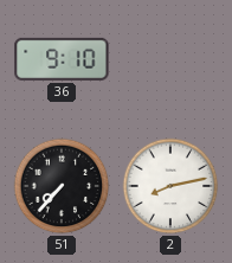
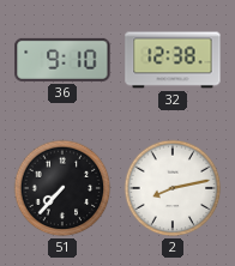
32: none -> 12:38 (173, 60)
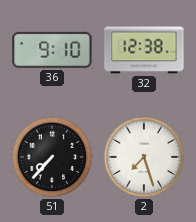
2: 8:13 -> 7:27 (144, 157)
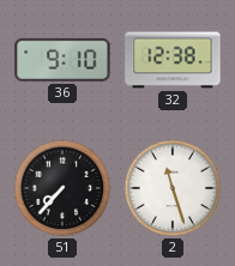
2: 7:27 -> 11:27 (173, 188)
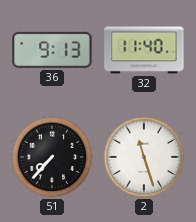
36: 9:10 -> 9:13 (52, 50)
32: 12:38 -> 11:40 (144, 50)
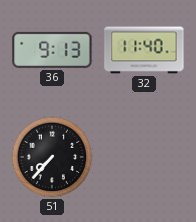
2: 11:27 -> none (144, 157)
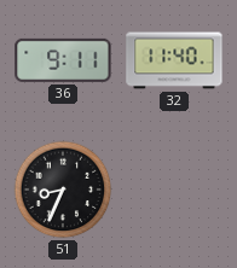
36: 9:13 -> 9:11 (63, 60)
51: 7:37 -> 8:34 (63, 190)
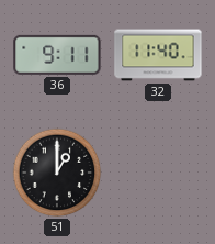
51: 8:34 -> 1:00 (57, 173)
